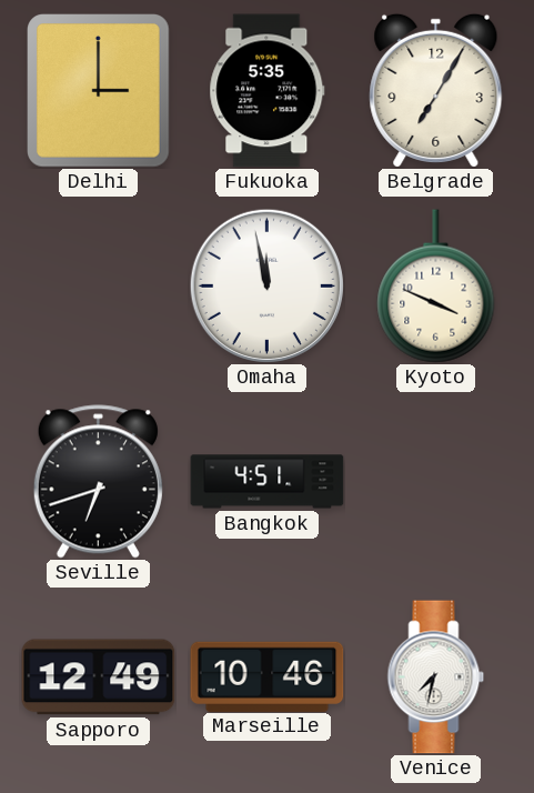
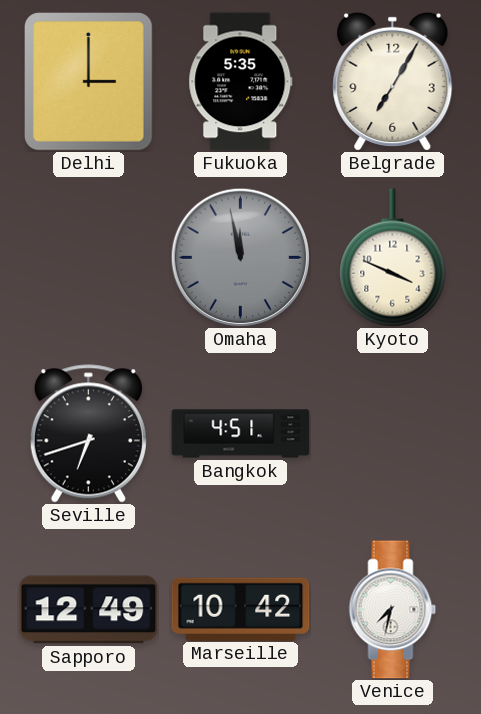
Omaha dial: white -> grey (240, 257)
Marseille: 10:46 -> 10:42 (241, 609)
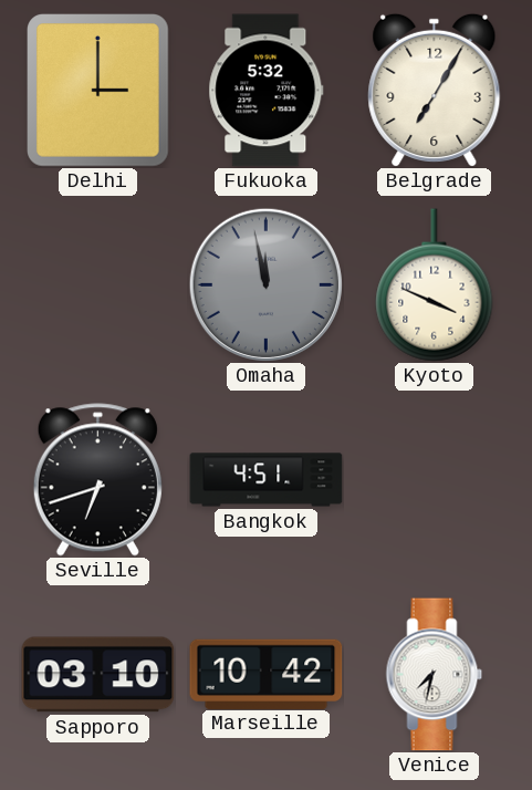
Fukuoka: 5:35 -> 5:32 (267, 91)
Sapporo: 12:49 -> 03:10 (98, 675)
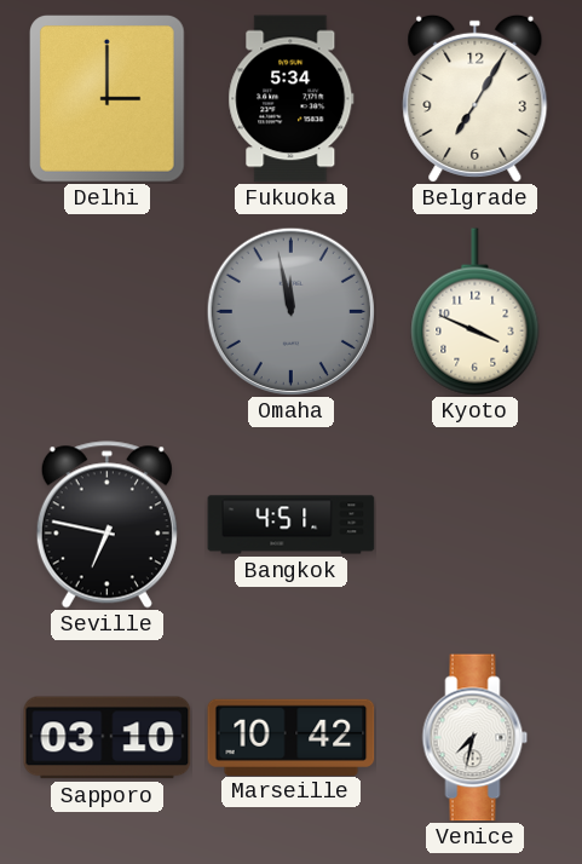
Fukuoka: 5:32 -> 5:34 (292, 99)
Seville: 6:42 -> 6:47 (106, 525)
